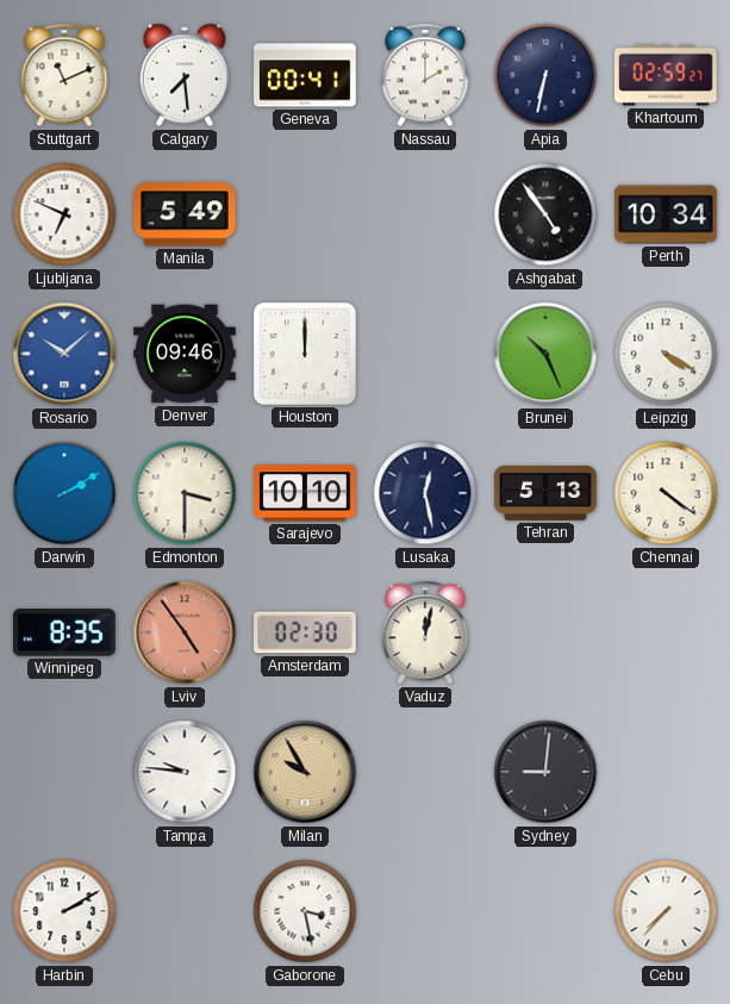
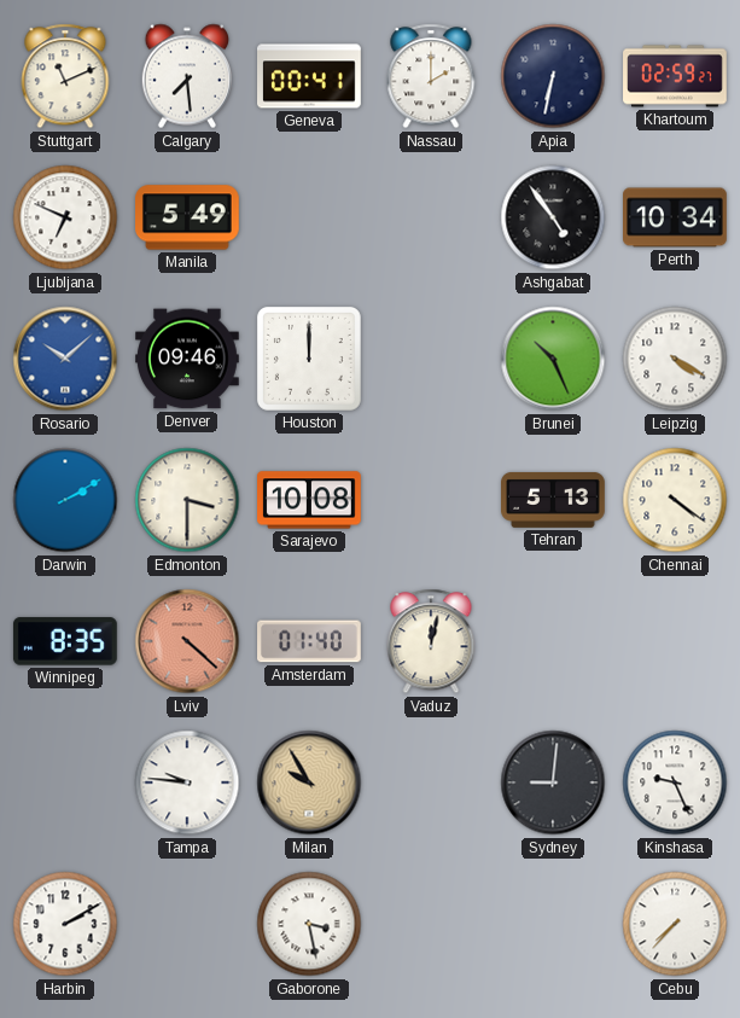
Sarajevo: 10:10 -> 10:08 (309, 500)
Lusaka: 12:28 -> none (425, 493)
Lviv: 4:54 -> 4:22 (187, 641)
Amsterdam: 02:30 -> 01:40 (310, 641)
Kinshasa: none -> 9:26 (675, 783)
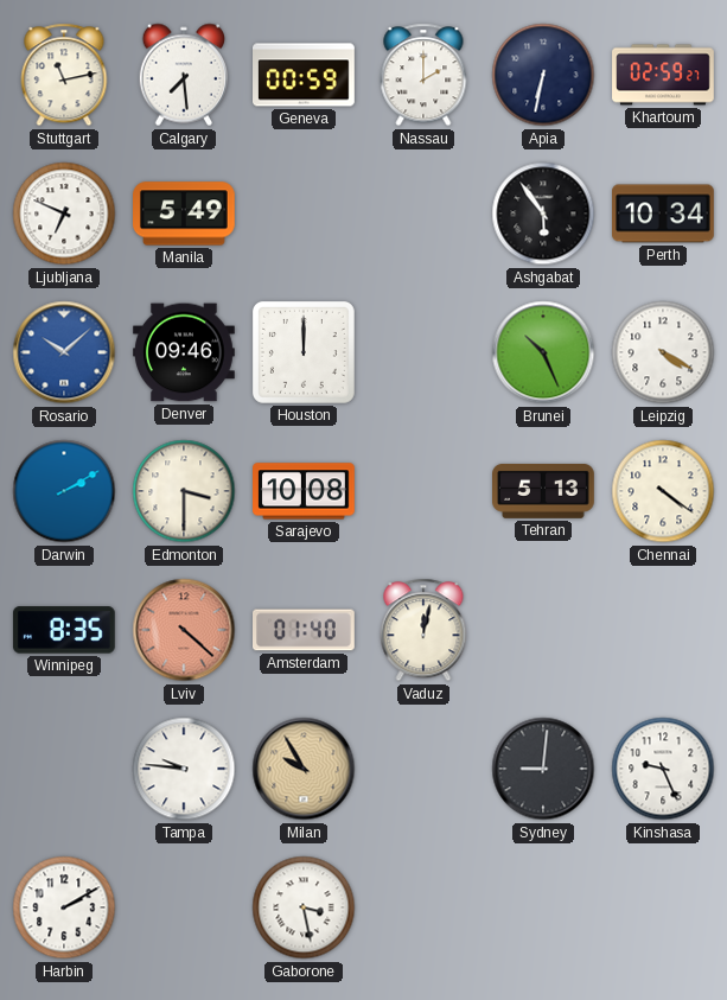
Stuttgart: 11:11 -> 11:13 (64, 75)
Geneva: 00:41 -> 00:59 (305, 75)
Ashgabat: 4:54 -> 5:54 (543, 214)
Cebu: 7:37 -> none (675, 924)
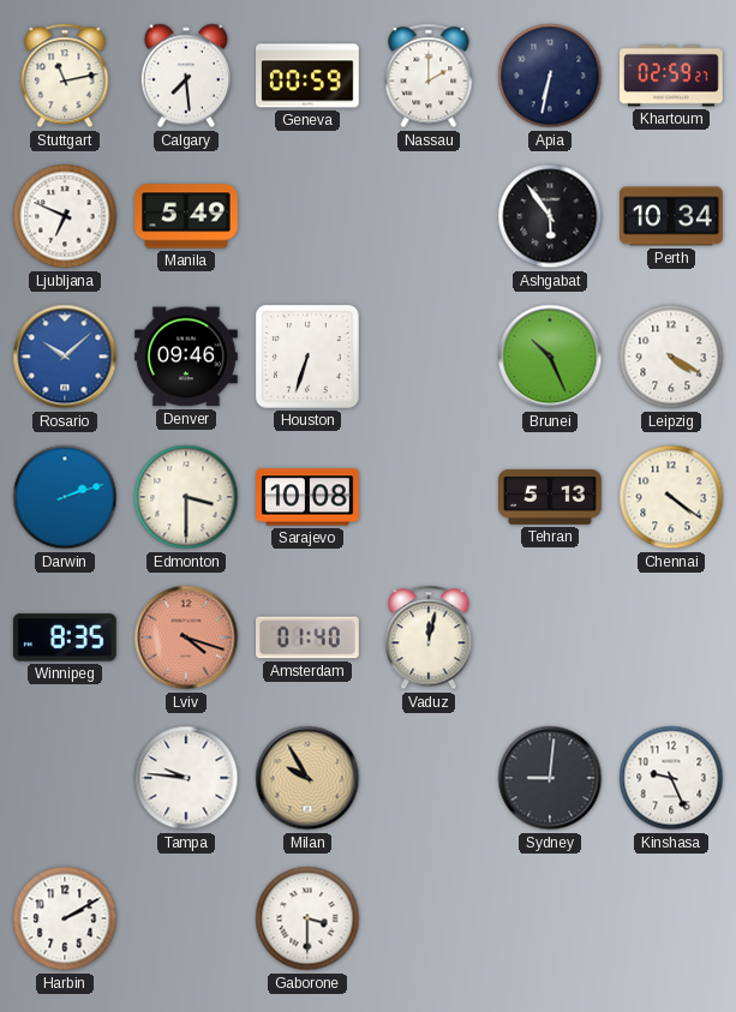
Houston: 12:00 -> 6:33 (307, 357)
Darwin: 2:10 -> 2:12 (65, 497)
Lviv: 4:22 -> 4:18 (186, 637)
Gaborone: 3:28 -> 3:30 (307, 918)
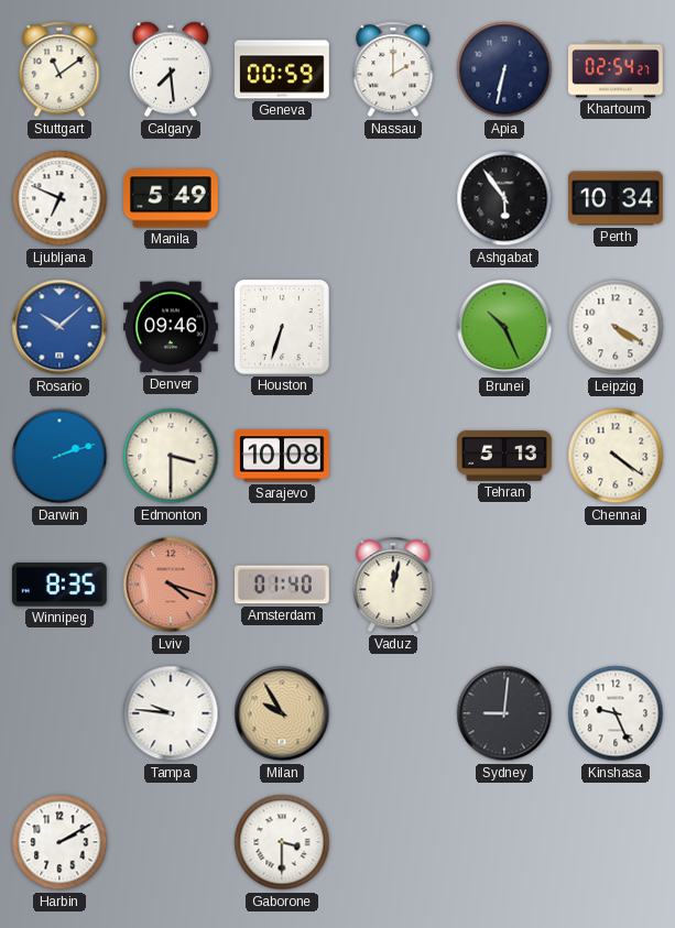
Stuttgart: 11:13 -> 11:09 (59, 69)
Khartoum: 02:59 -> 02:54 (616, 69)
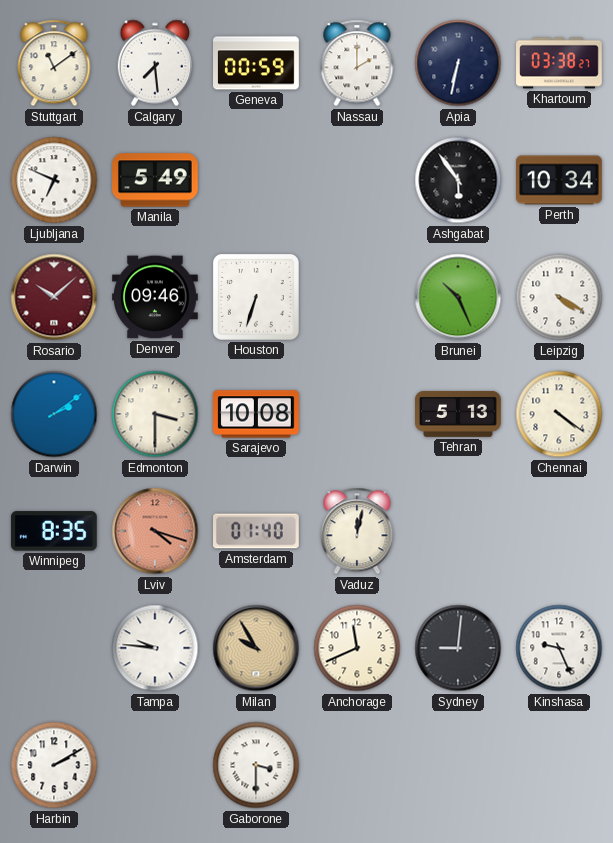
Khartoum: 02:54 -> 03:38 (559, 63)
Rosario dial: blue -> burgundy (54, 297)
Darwin: 2:12 -> 2:09 (54, 414)
Anchorage: none -> 11:41 (357, 648)
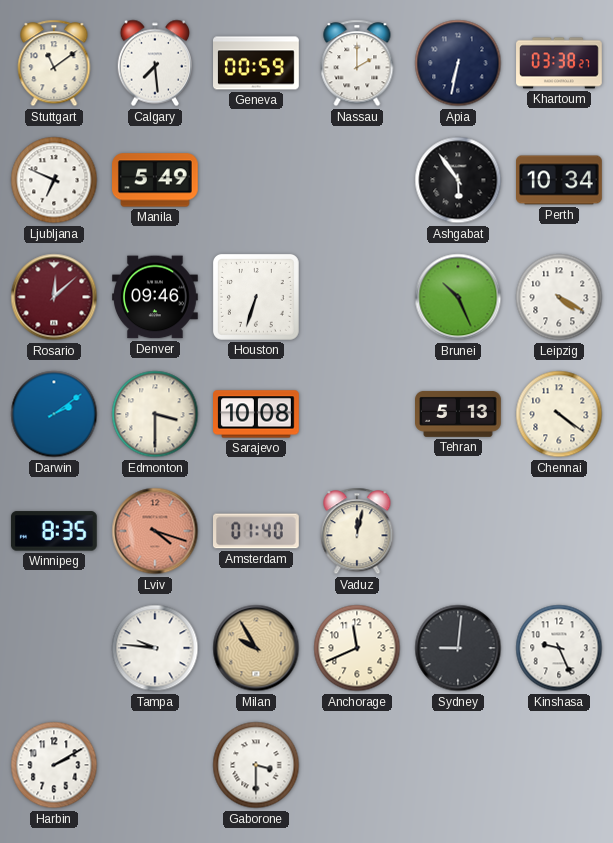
Rosario: 10:08 -> 12:08 (54, 297)
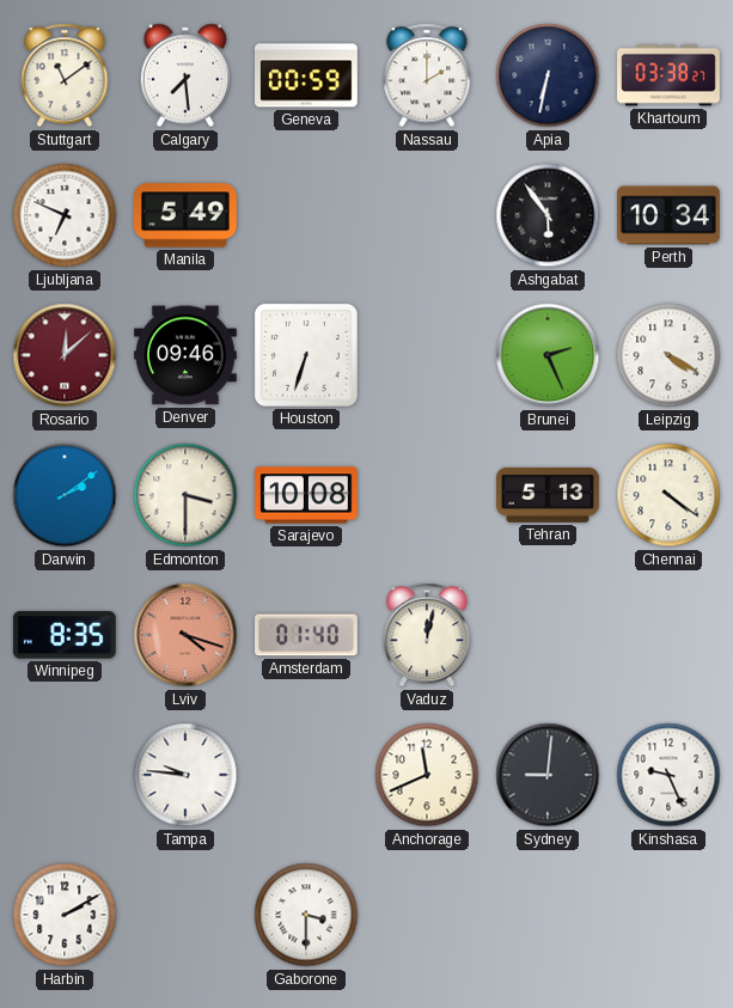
Brunei: 10:26 -> 2:26 (548, 355)
Milan: 9:55 -> none (256, 648)
